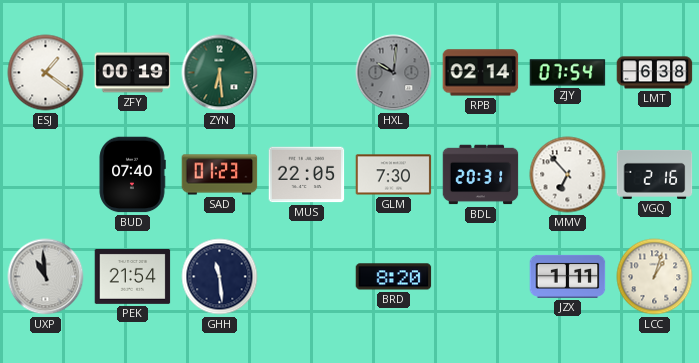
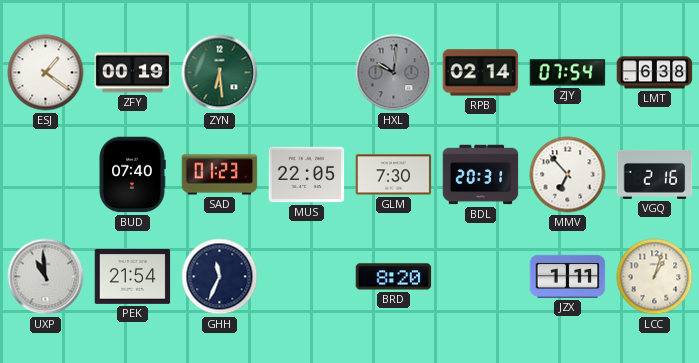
GHH: 11:29 -> 11:34 (220, 277)
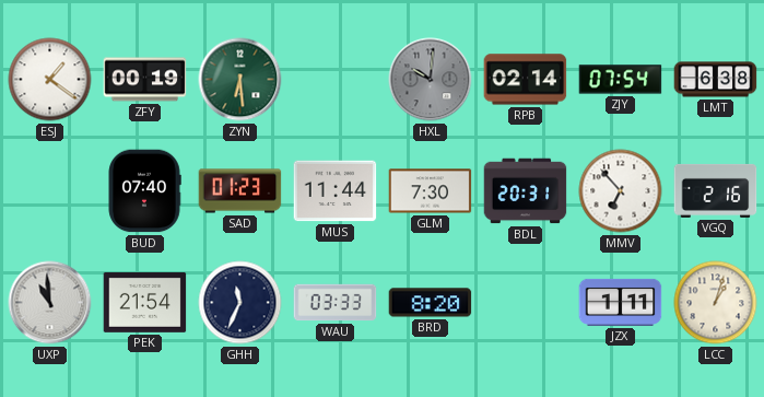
MUS: 22:05 -> 11:44 (336, 191)
WAU: none -> 03:33 (336, 303)
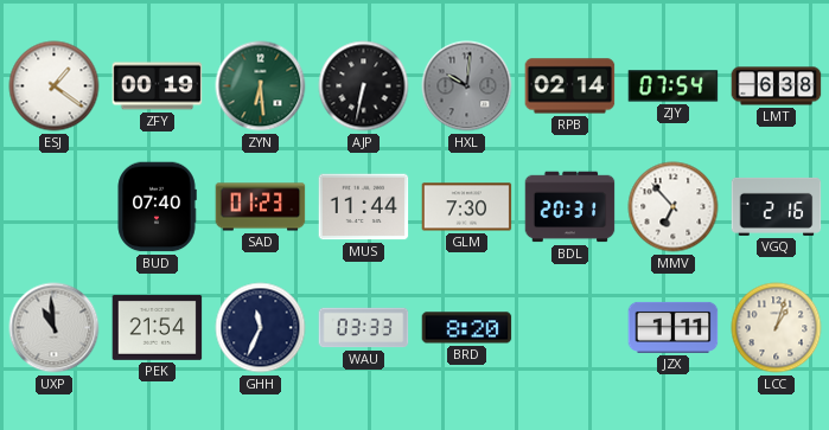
AJP: none -> 6:32 (364, 86)
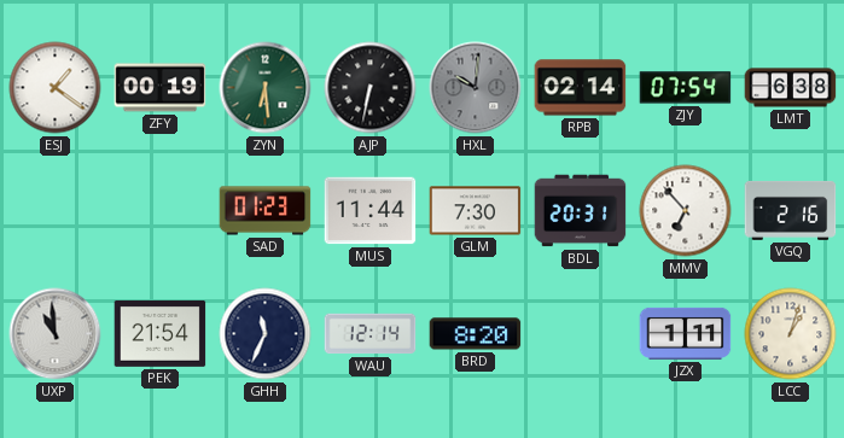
BUD: 07:40 -> none (157, 207)
WAU: 03:33 -> 12:14 (371, 334)
